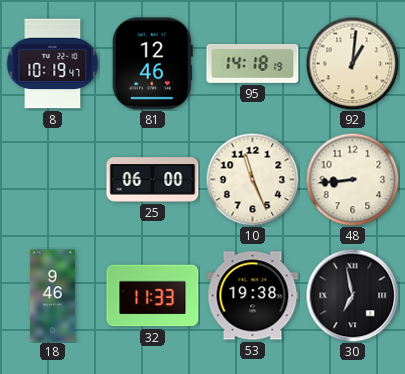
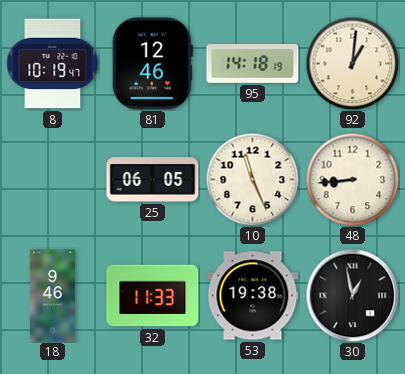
25: 06:00 -> 06:05 (153, 180)
30: 6:58 -> 12:58 (352, 295)
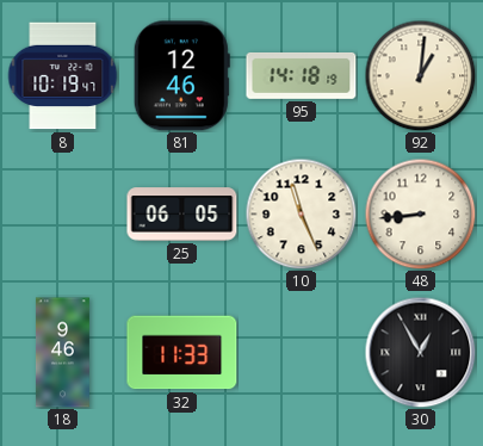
53: 19:38 -> none (253, 296)
30: 12:58 -> 12:55 (420, 352)
